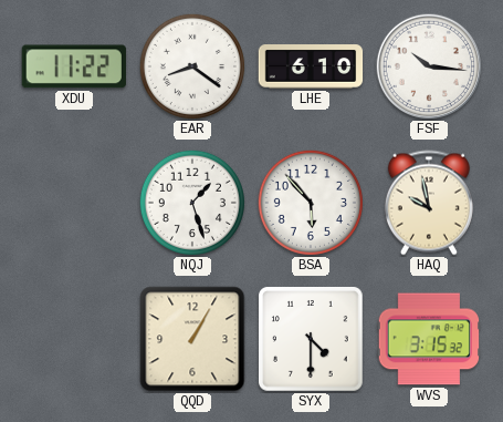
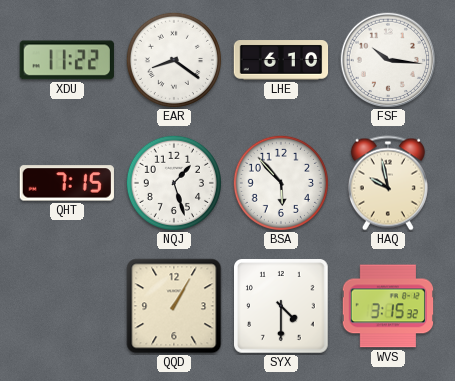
QHT: none -> 7:15 (67, 183)
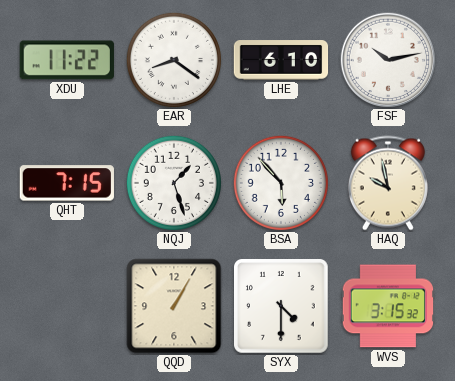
FSF: 10:16 -> 10:13 (387, 59)
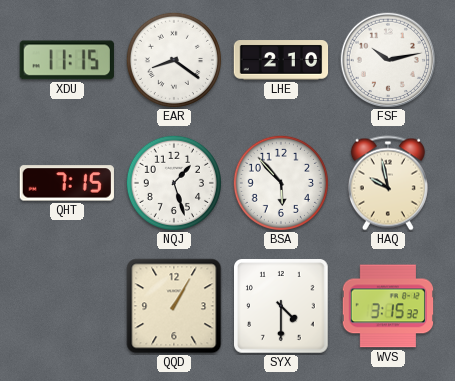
XDU: 11:22 -> 11:15 (67, 60)
LHE: 6:10 -> 2:10 (281, 60)
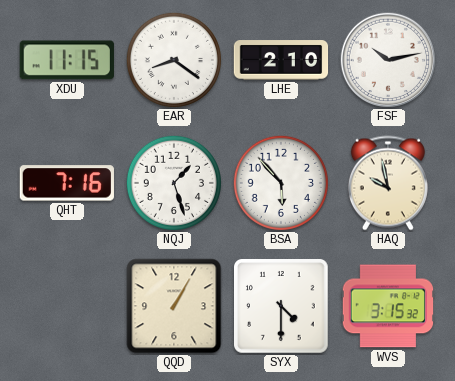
QHT: 7:15 -> 7:16 (67, 183)
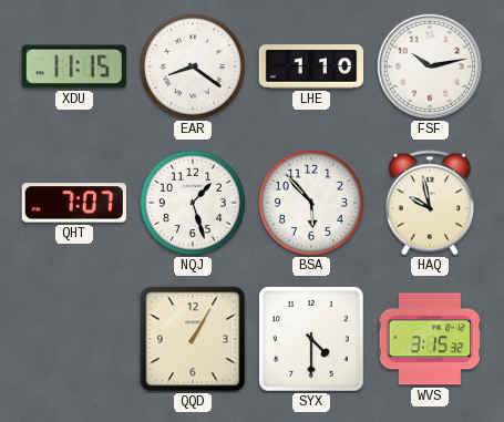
LHE: 2:10 -> 1:10 (311, 66)
QHT: 7:16 -> 7:07 (74, 203)
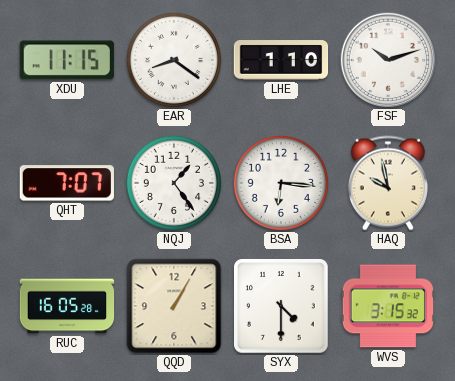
FSF: 10:13 -> 10:12 (387, 59)
NQJ: 1:27 -> 1:24 (174, 183)
BSA: 5:53 -> 6:16 (281, 183)
RUC: none -> 16:05 (67, 306)
